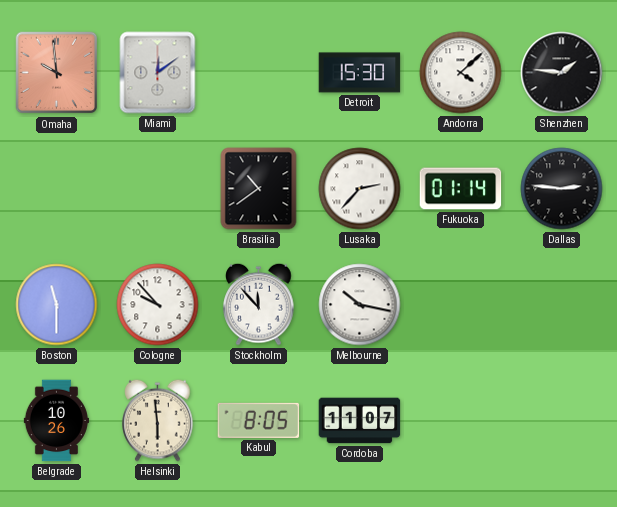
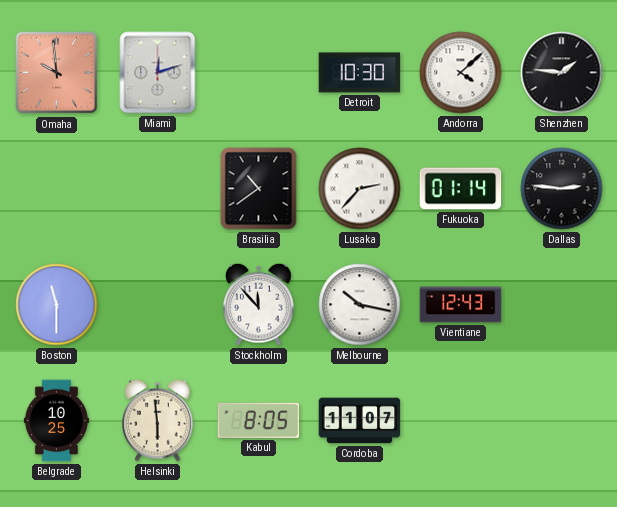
Miami: 12:09 -> 12:12 (158, 73)
Detroit: 15:30 -> 10:30 (360, 73)
Cologne: 9:53 -> none (158, 305)
Vientiane: none -> 12:43 (461, 305)
Belgrade: 10:26 -> 10:25 (56, 421)
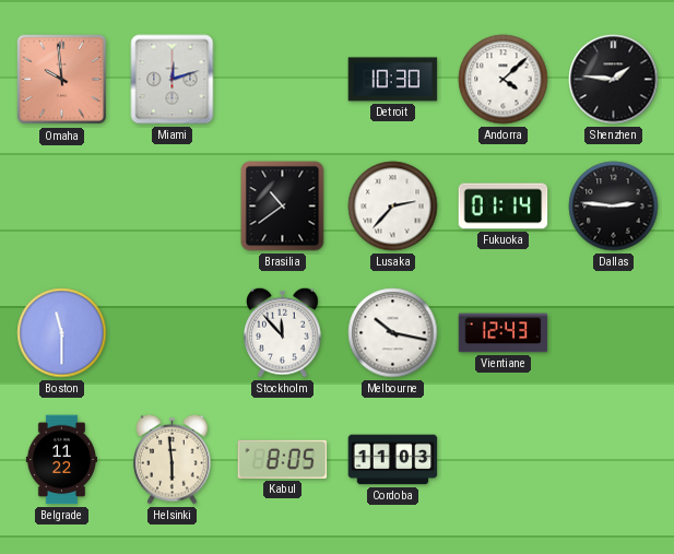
Belgrade: 10:25 -> 11:22 (61, 460)
Cordoba: 11:07 -> 11:03 (393, 460)
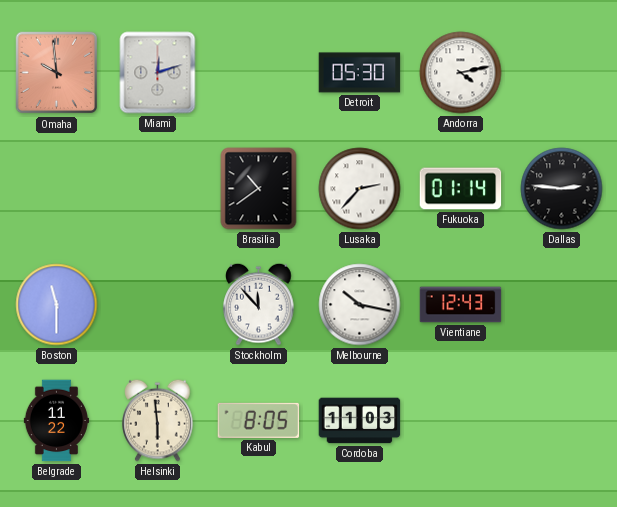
Detroit: 10:30 -> 05:30 (360, 73)
Andorra: 4:08 -> 4:13 (461, 73)
Shenzhen: 1:46 -> none (614, 80)
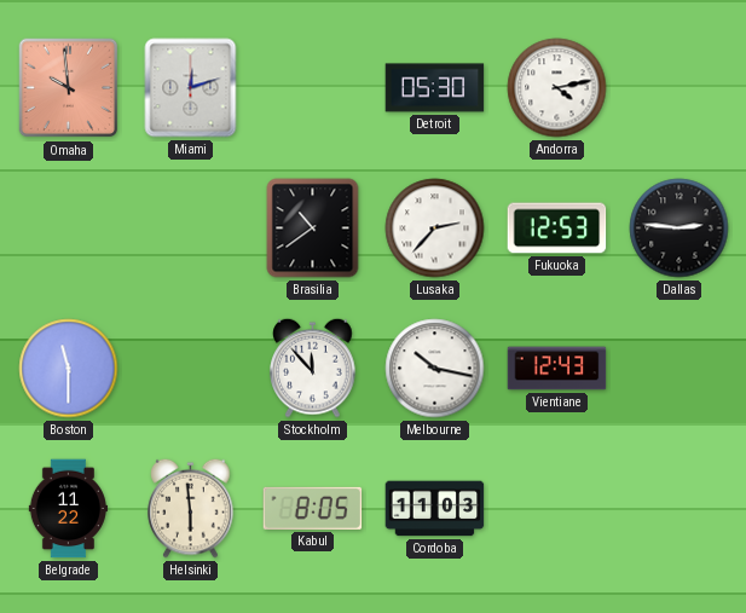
Fukuoka: 01:14 -> 12:53 (557, 229)
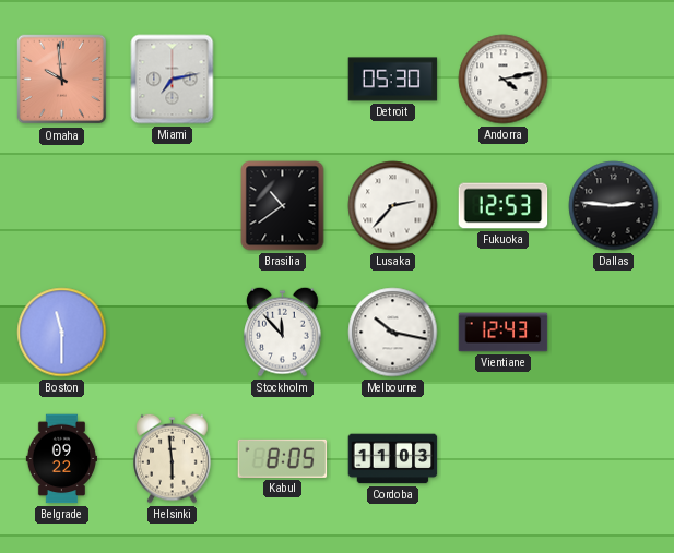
Miami: 12:12 -> 7:13 (173, 80)
Belgrade: 11:22 -> 09:22 (61, 459)
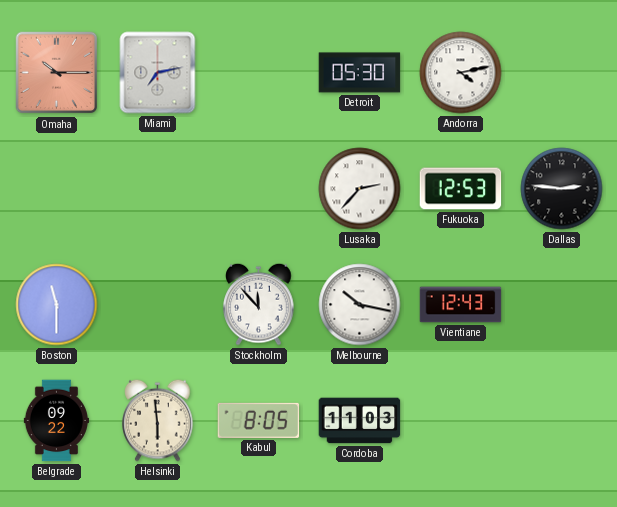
Omaha: 9:59 -> 10:15 (57, 73)
Brasilia: 10:39 -> none (283, 206)
